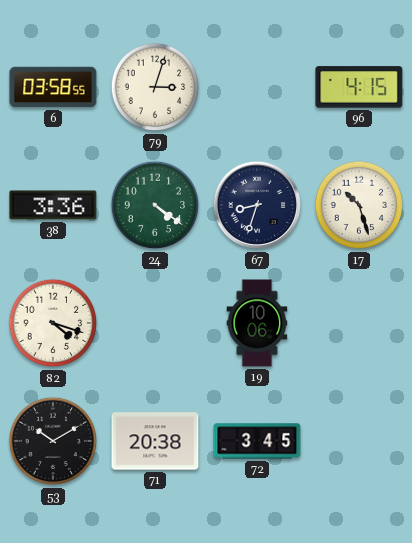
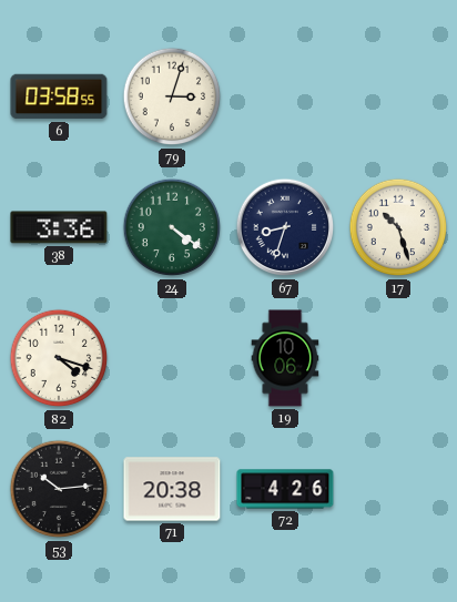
96: 4:15 -> none (359, 87)
53: 10:10 -> 10:14 (59, 489)
72: 3:45 -> 4:26 (285, 489)
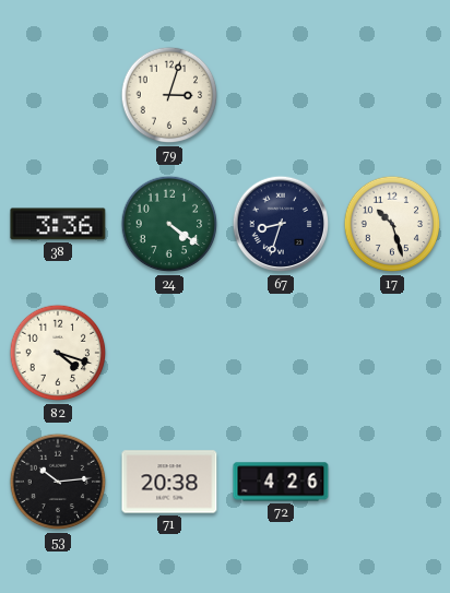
6: 03:58 -> none (59, 96)
19: 10:06 -> none (285, 358)
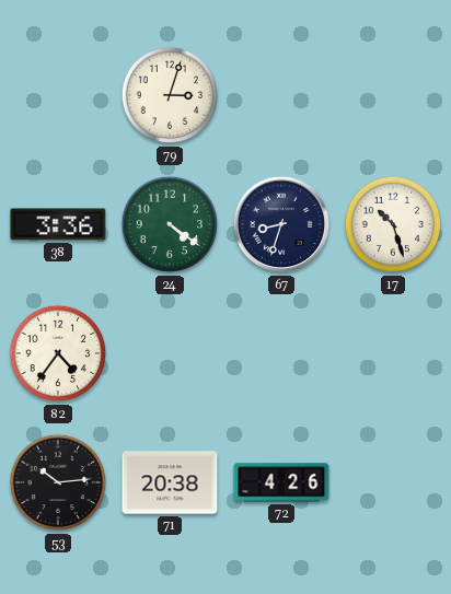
82: 4:18 -> 4:36 (58, 353)
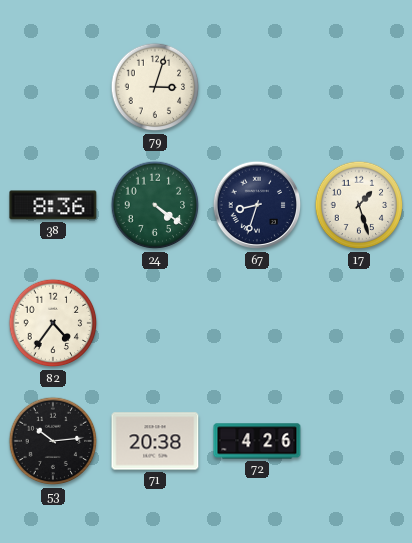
38: 3:36 -> 8:36 (53, 205)
17: 10:27 -> 1:27 (359, 205)
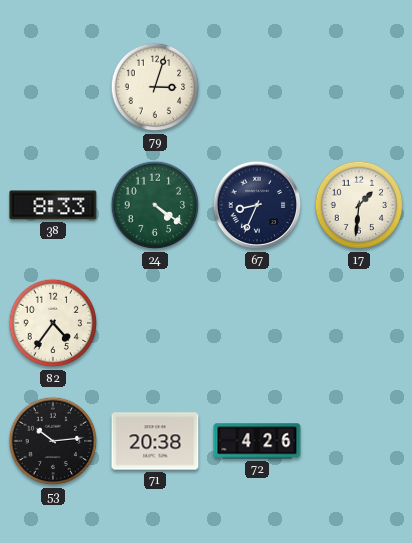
38: 8:36 -> 8:33 (53, 205)
67: 8:33 -> 8:34 (257, 205)
17: 1:27 -> 1:31 (359, 205)
